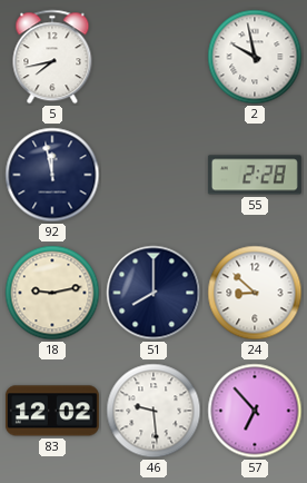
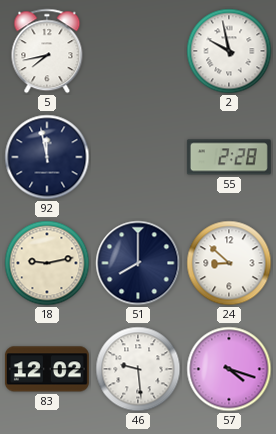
57: 6:53 -> 4:18 (229, 369)
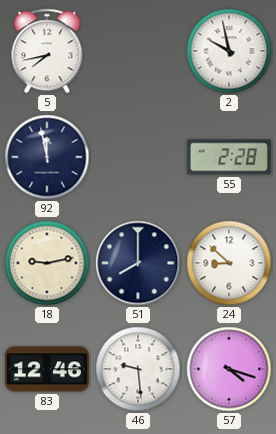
83: 12:02 -> 12:46 (47, 369)
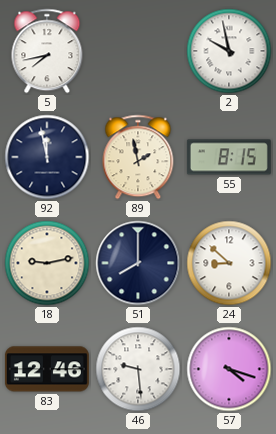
89: none -> 1:58 (138, 157)
55: 2:28 -> 8:15 (229, 157)
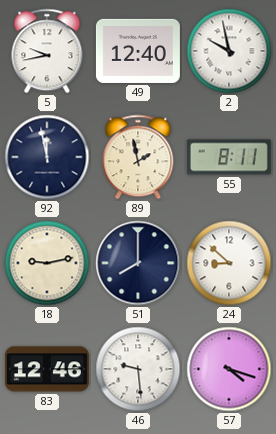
5: 7:43 -> 9:43 (47, 51)
49: none -> 12:40 (138, 51)
55: 8:15 -> 8:11 (229, 157)
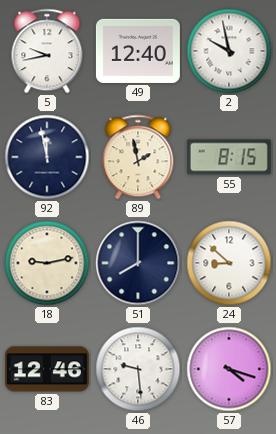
55: 8:11 -> 8:15 (229, 157)
